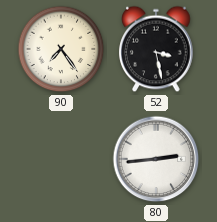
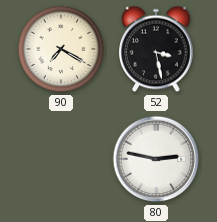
90: 7:24 -> 7:20 (61, 49)
80: 2:44 -> 2:47 (156, 159)
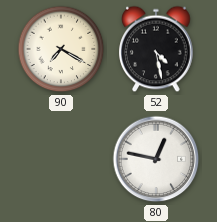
52: 3:28 -> 4:28 (156, 49)
80: 2:47 -> 12:47 (156, 159)
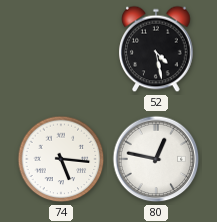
90: 7:20 -> none (61, 49)
74: none -> 5:16 (61, 159)
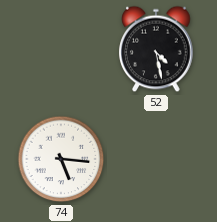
80: 12:47 -> none (156, 159)
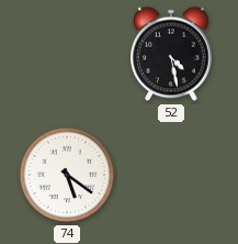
74: 5:16 -> 5:21 (67, 175)
